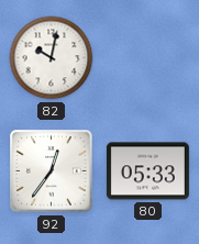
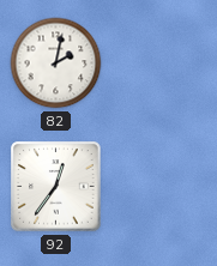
82: 10:02 -> 2:02 (56, 64)
80: 05:33 -> none (147, 171)
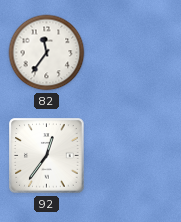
82: 2:02 -> 11:36 (47, 53)
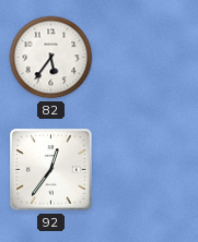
82: 11:36 -> 5:36 (51, 58)
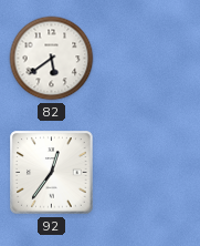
82: 5:36 -> 5:39 (52, 59)
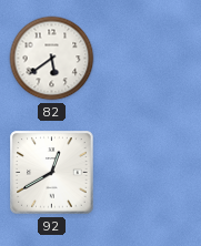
92: 12:36 -> 12:40 (52, 173)
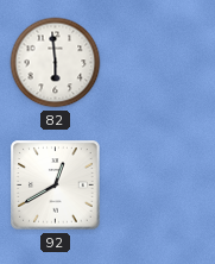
82: 5:39 -> 5:59 (56, 63)
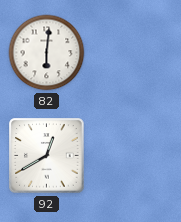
82: 5:59 -> 6:01 (47, 53)
